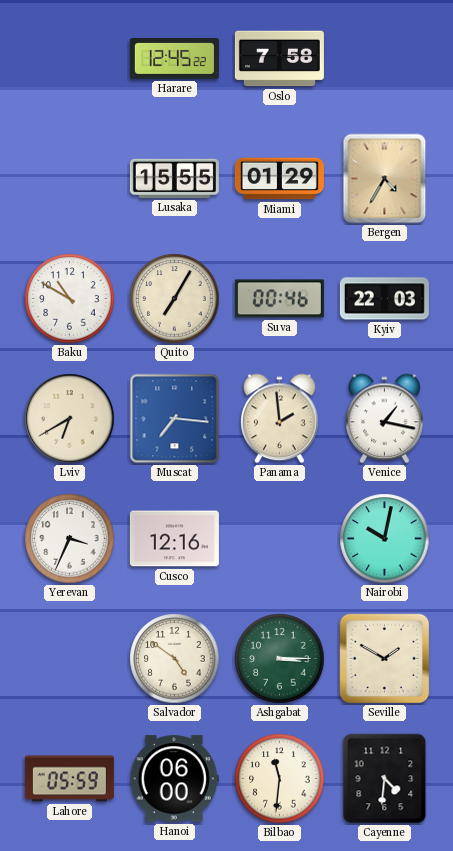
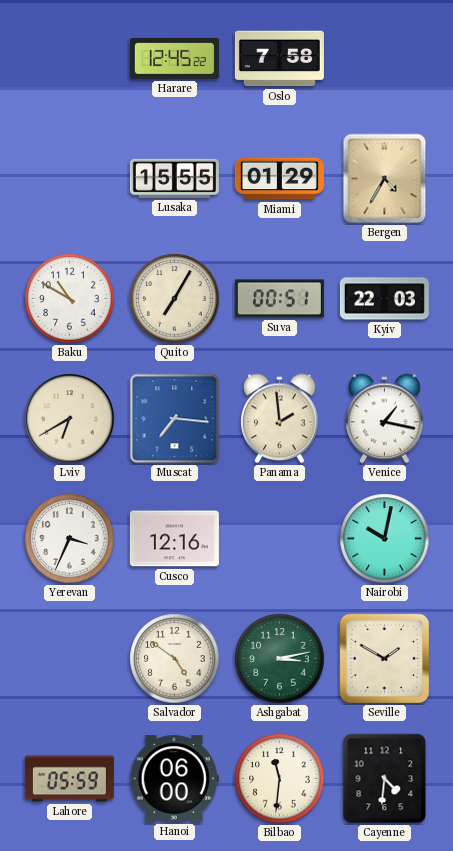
Suva: 00:46 -> 00:51 (279, 299)
Ashgabat: 3:15 -> 3:13 (280, 659)
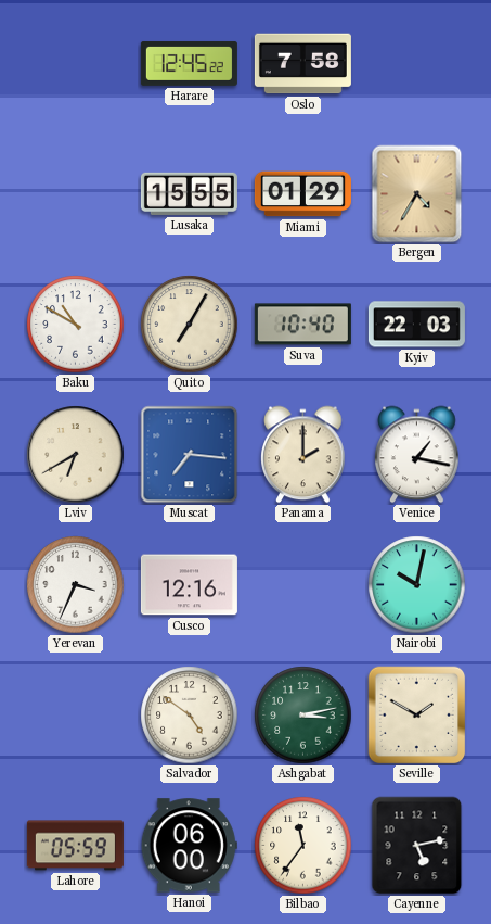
Suva: 00:51 -> 10:40 (302, 325)
Panama: 1:59 -> 2:00 (303, 455)
Bilbao: 11:31 -> 11:36 (303, 846)
Cayenne: 4:31 -> 5:13 (417, 846)
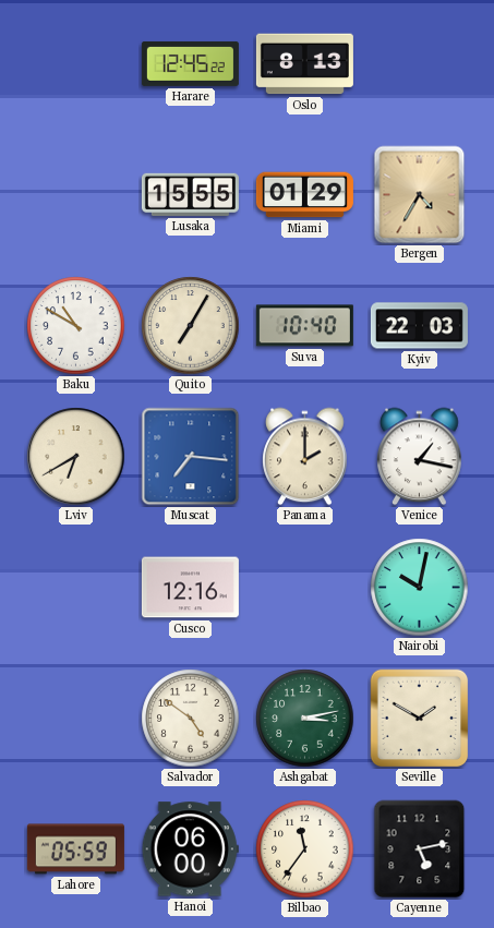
Oslo: 7:58 -> 8:13 (304, 64)
Yerevan: 3:34 -> none (76, 585)
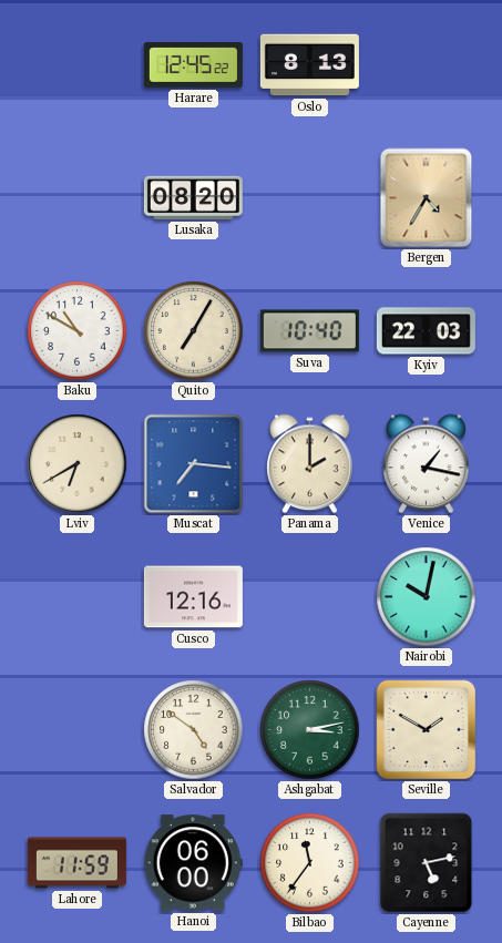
Lusaka: 15:55 -> 08:20 (193, 197)
Miami: 01:29 -> none (304, 195)
Lahore: 05:59 -> 11:59 (76, 863)
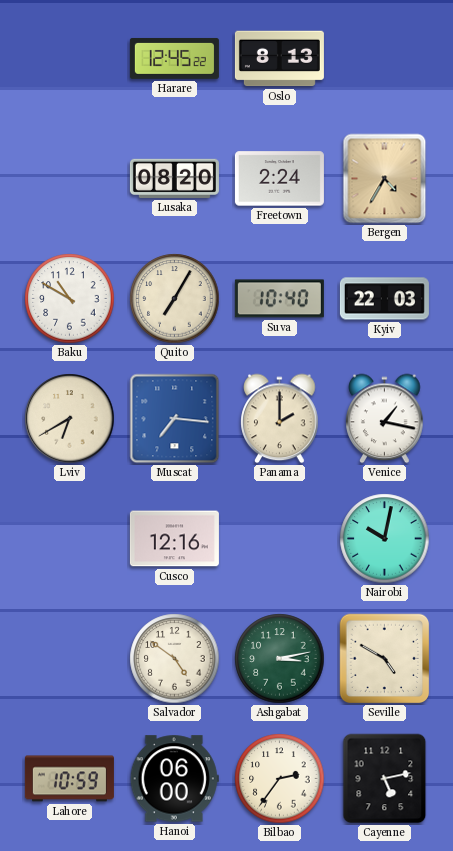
Freetown: none -> 2:24 (279, 179)
Seville: 1:50 -> 4:50 (385, 659)
Lahore: 11:59 -> 10:59 (69, 779)
Bilbao: 11:36 -> 2:36 (280, 779)
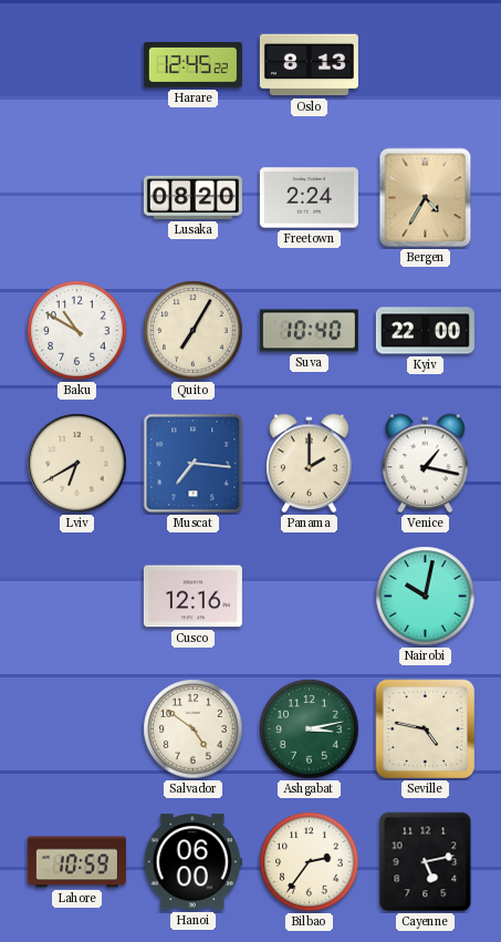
Kyiv: 22:03 -> 22:00 (425, 331)
Seville: 4:50 -> 4:47 (426, 729)
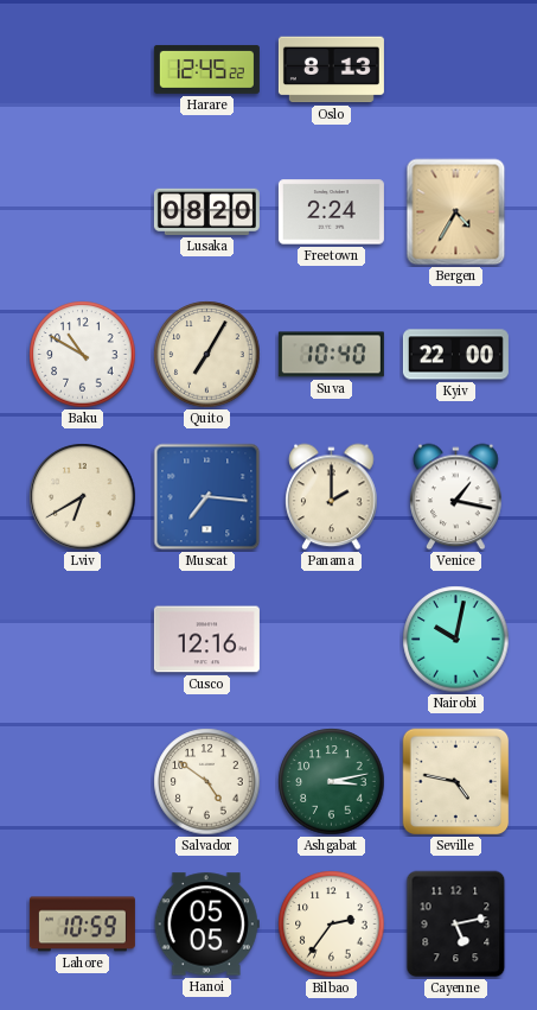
Hanoi: 06:00 -> 05:05 (206, 925)
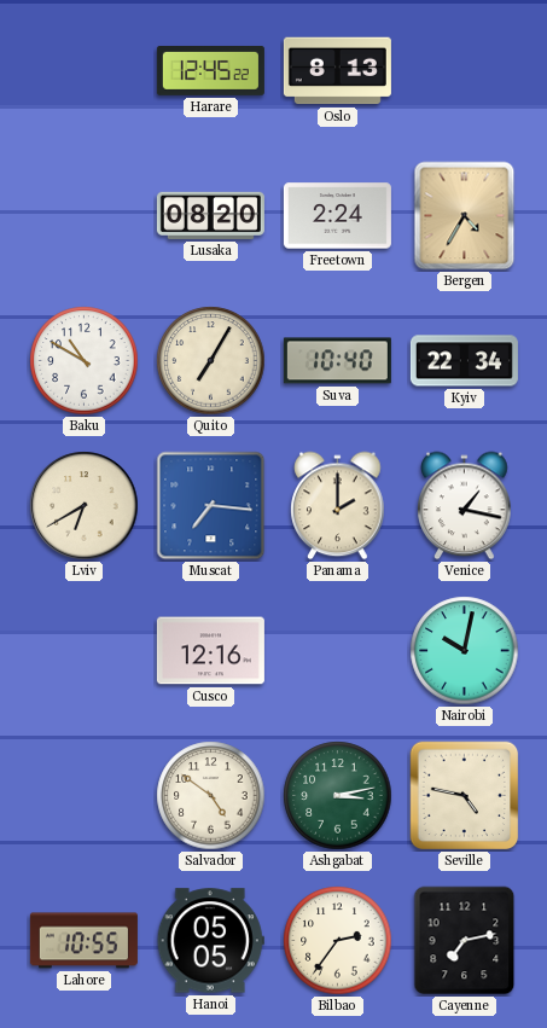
Kyiv: 22:00 -> 22:34 (464, 361)
Lahore: 10:59 -> 10:55 (83, 941)
Cayenne: 5:13 -> 7:13 (465, 941)
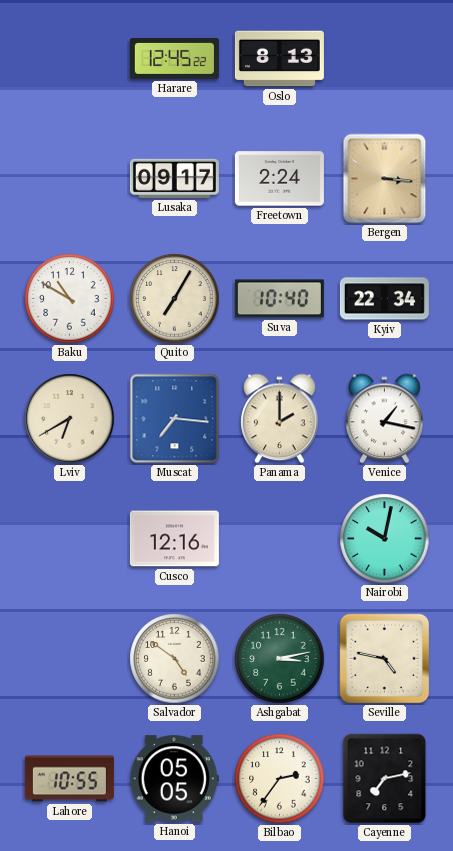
Lusaka: 08:20 -> 09:17 (174, 178)
Bergen: 4:35 -> 3:16 (385, 179)
